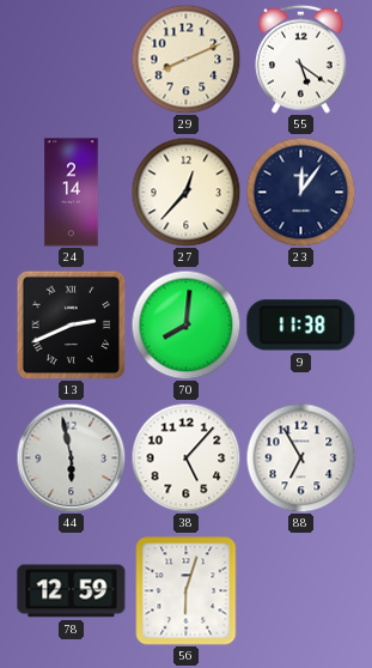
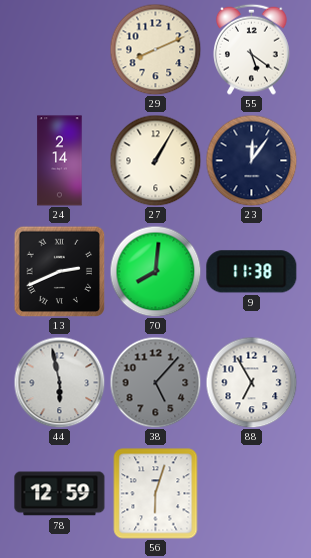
27: 12:37 -> 1:05 (155, 160)
38 dial: white -> grey (155, 382)
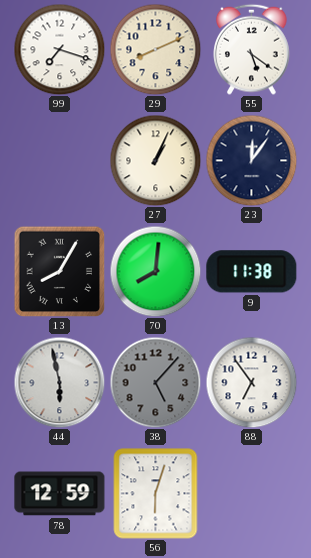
99: none -> 7:18 (59, 49)
24: 2:14 -> none (60, 161)
27: 1:05 -> 1:04 (155, 160)
13: 2:41 -> 8:05 (59, 271)
88: 6:55 -> 6:54 (251, 382)
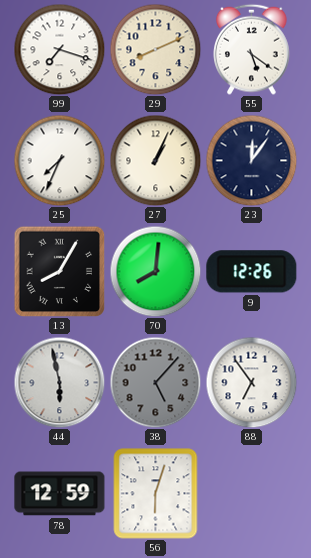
25: none -> 7:34 (59, 160)
9: 11:38 -> 12:26 (252, 272)
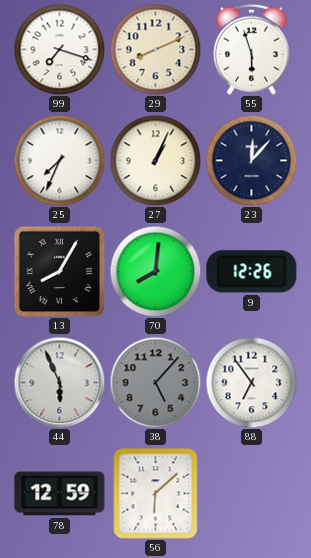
55: 5:21 -> 5:57 (252, 49)
23: 12:06 -> 12:07 (251, 160)
44: 5:58 -> 5:56 (59, 382)
56: 6:03 -> 6:08 (156, 494)
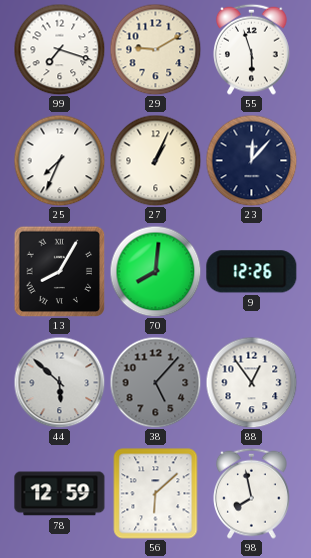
29: 8:11 -> 9:10 (155, 49)
44: 5:56 -> 5:52 (59, 382)
88: 6:54 -> 12:54 (251, 382)
98: none -> 7:58 (252, 493)
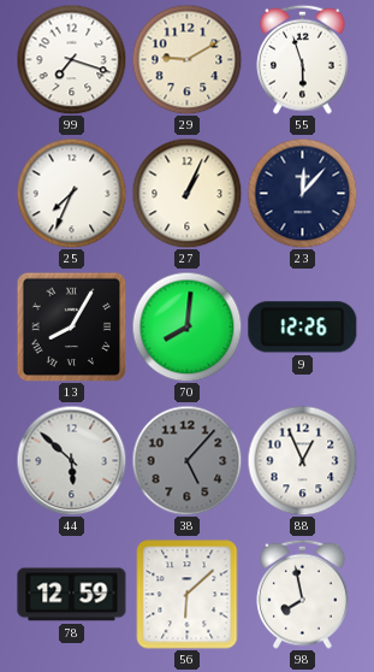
88: 12:54 -> 12:56 (302, 460)
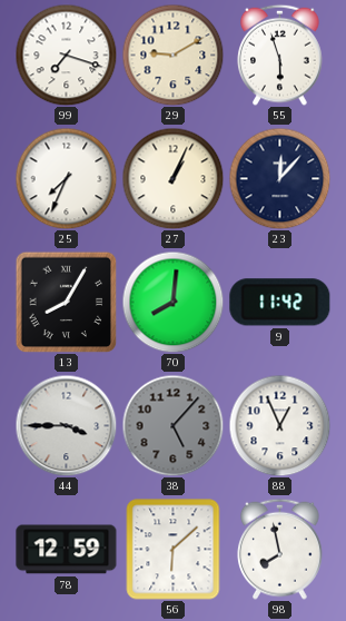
9: 12:26 -> 11:42 (280, 303)
44: 5:52 -> 3:45 (66, 425)
